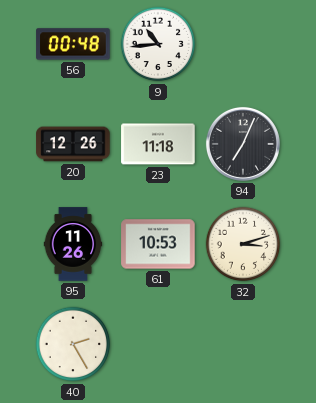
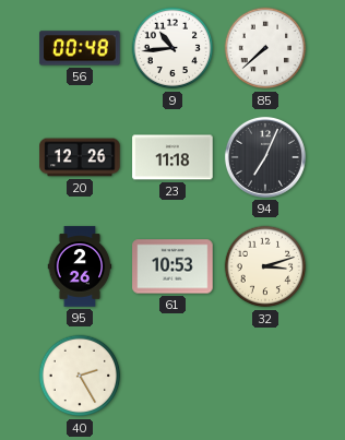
85: none -> 7:38 (265, 48)
95: 11:26 -> 2:26 (80, 266)
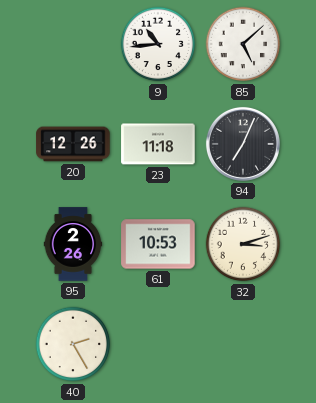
56: 00:48 -> none (80, 48)
85: 7:38 -> 5:08 (243, 44)
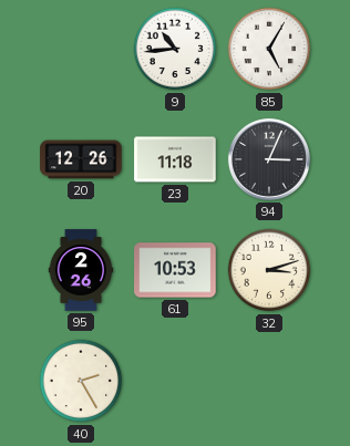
85: 5:08 -> 5:05 (269, 49)
94: 7:04 -> 3:04 (269, 159)
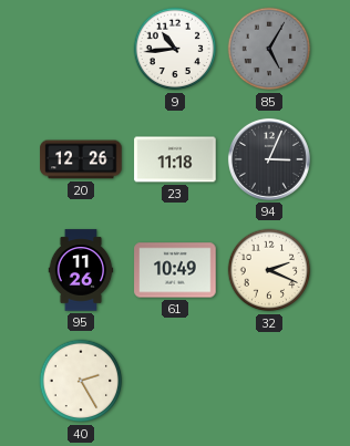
85 dial: white -> grey (269, 49)
95: 2:26 -> 11:26 (81, 270)
61: 10:53 -> 10:49 (175, 270)
32: 3:12 -> 2:19 (269, 270)
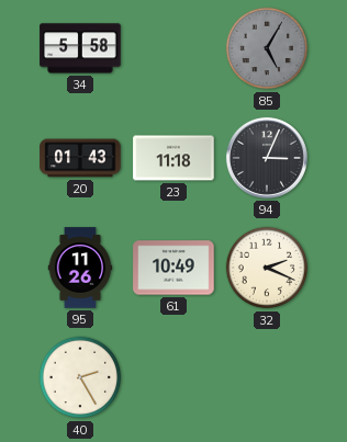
34: none -> 5:58 (80, 48)
9: 10:44 -> none (175, 49)
20: 12:26 -> 01:43 (80, 158)
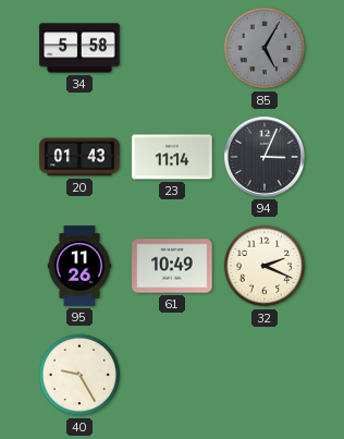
23: 11:18 -> 11:14 (172, 157)
40: 2:25 -> 9:25 (79, 375)
